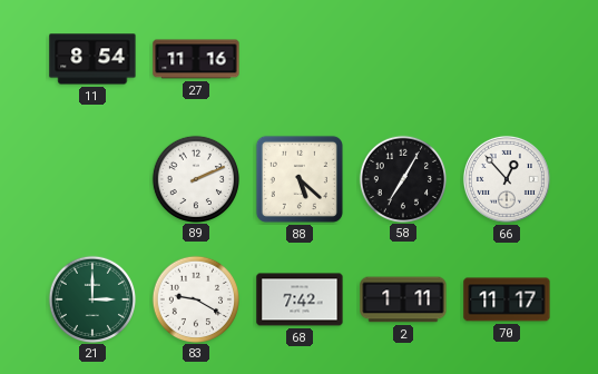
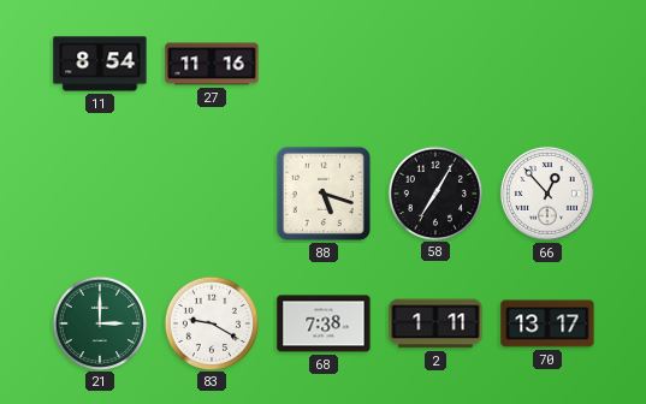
89: 2:11 -> none (195, 178)
88: 5:22 -> 5:18 (324, 194)
68: 7:42 -> 7:38 (324, 323)
70: 11:17 -> 13:17 (547, 323)
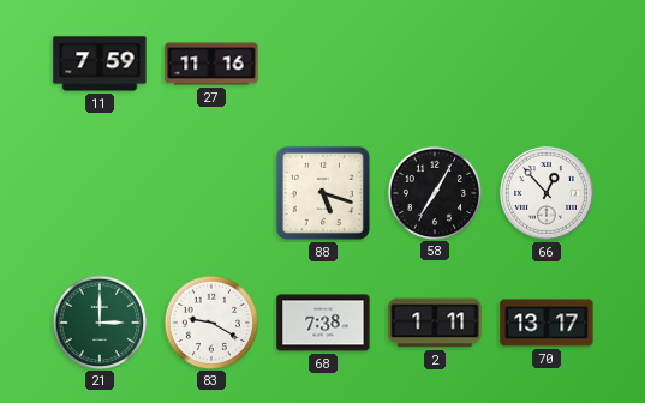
11: 8:54 -> 7:59 (100, 64)
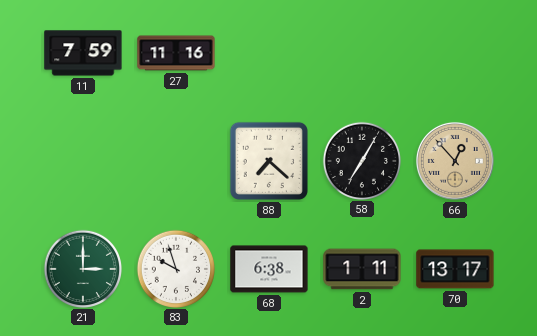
88: 5:18 -> 7:22 (269, 161)
66 dial: white -> champagne (455, 161)
83: 9:20 -> 9:57 (175, 268)
68: 7:38 -> 6:38 (269, 269)
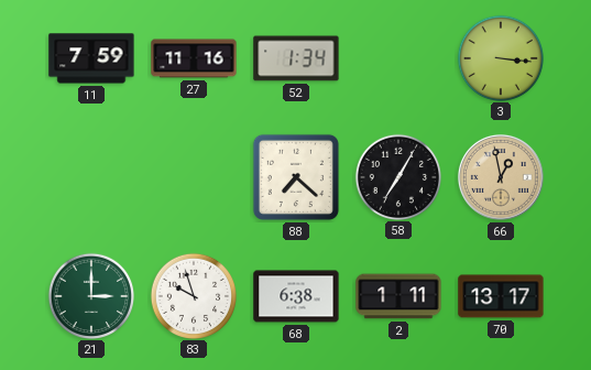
52: none -> 1:34 (296, 58)
3: none -> 3:16 (500, 57)
66: 12:53 -> 12:58 (501, 177)
